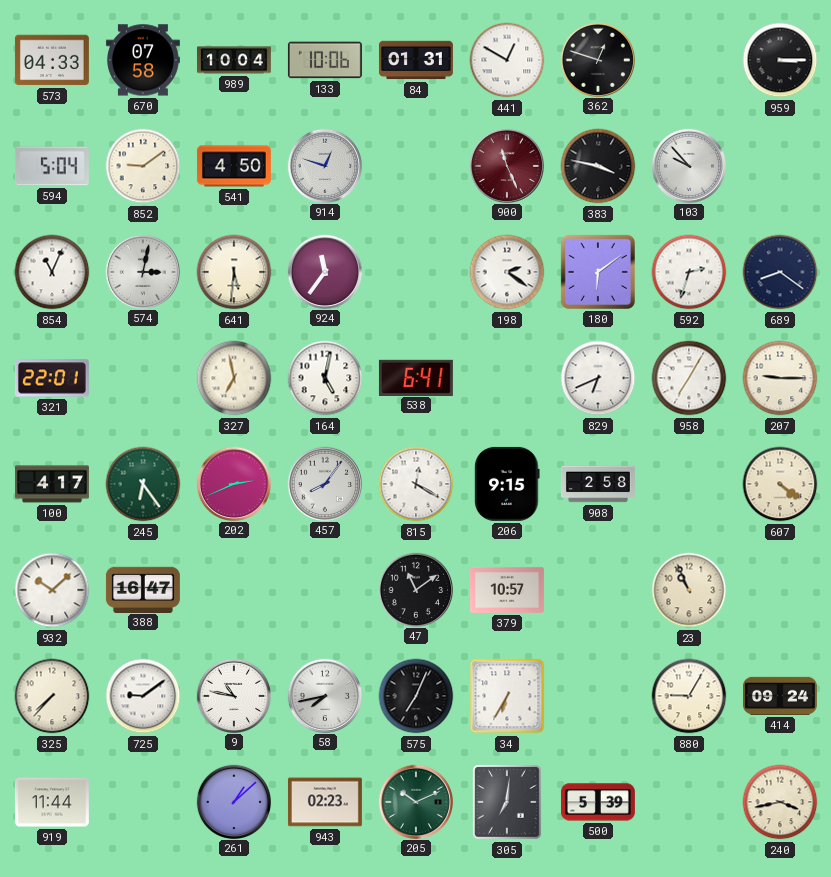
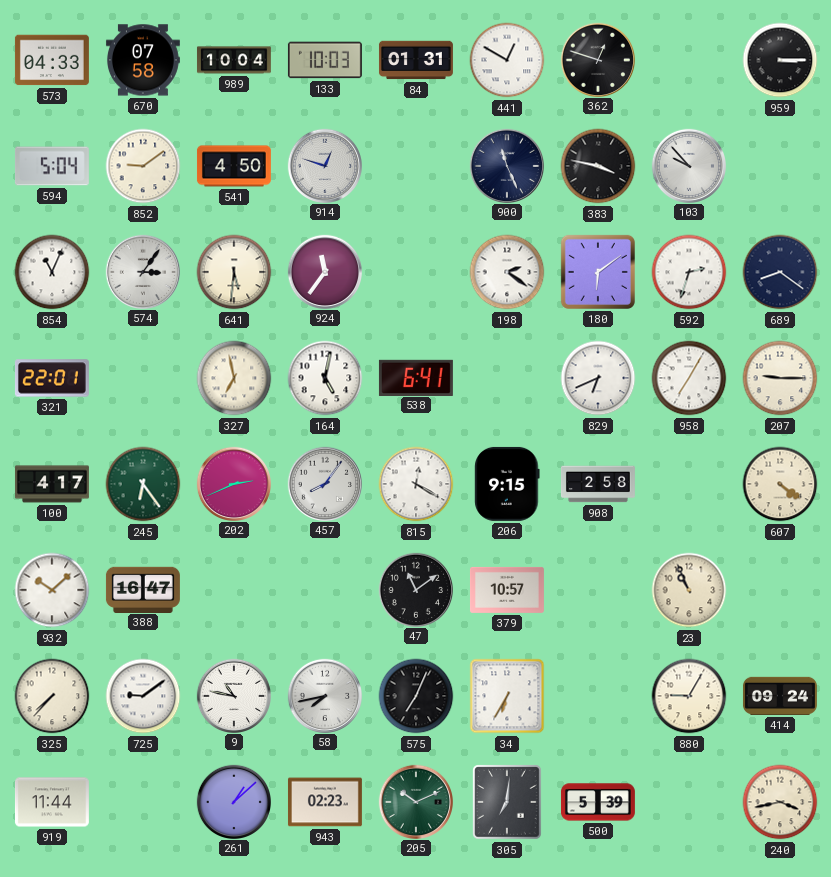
133: 10:06 -> 10:03 (325, 60)
900 dial: burgundy -> navy (506, 165)
574: 3:02 -> 3:06 (142, 271)
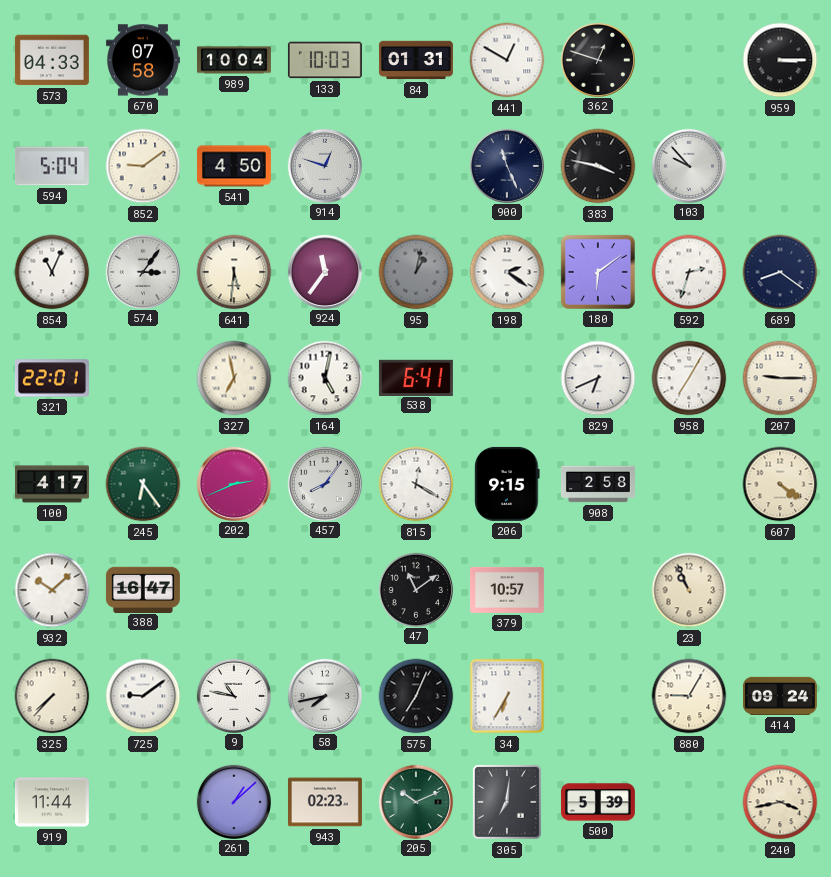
95: none -> 1:02 (416, 272)
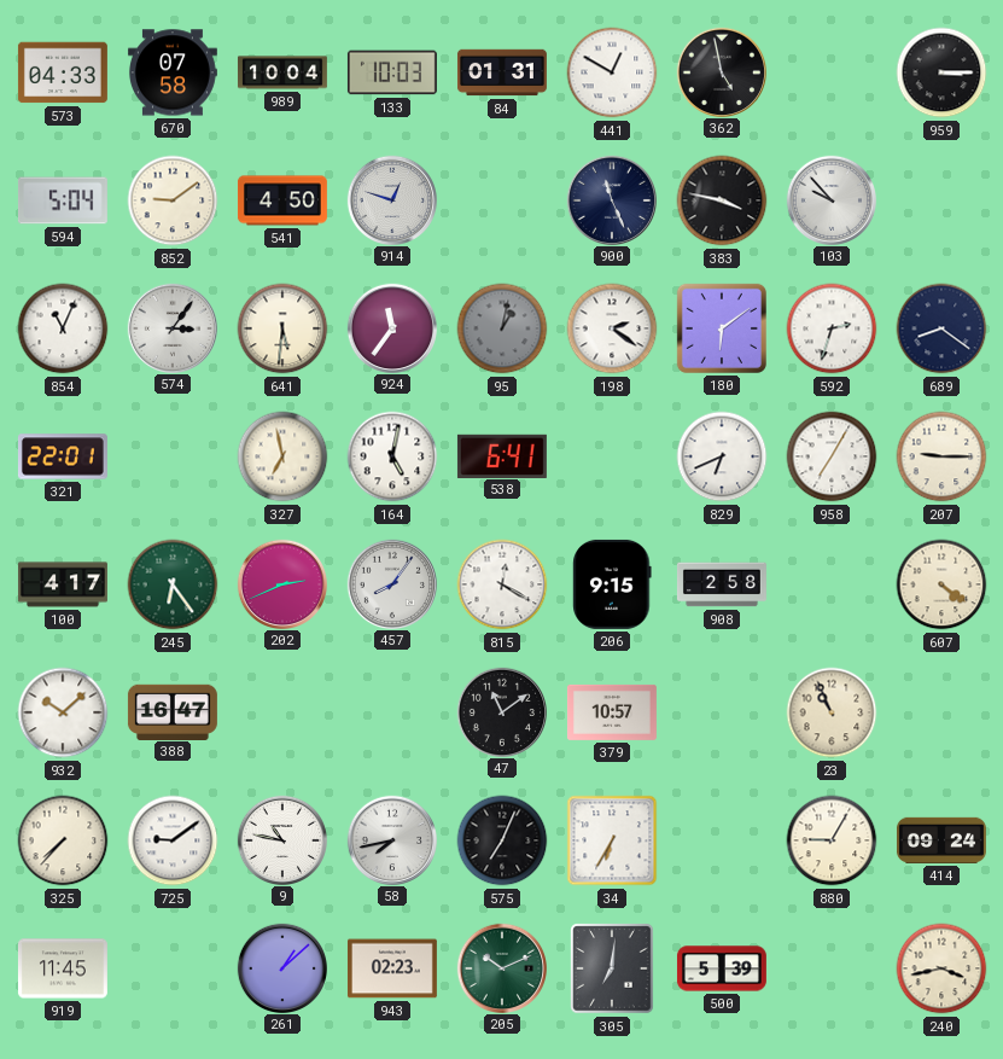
362: 12:48 -> 4:58 (721, 71)
919: 11:44 -> 11:45 (63, 968)
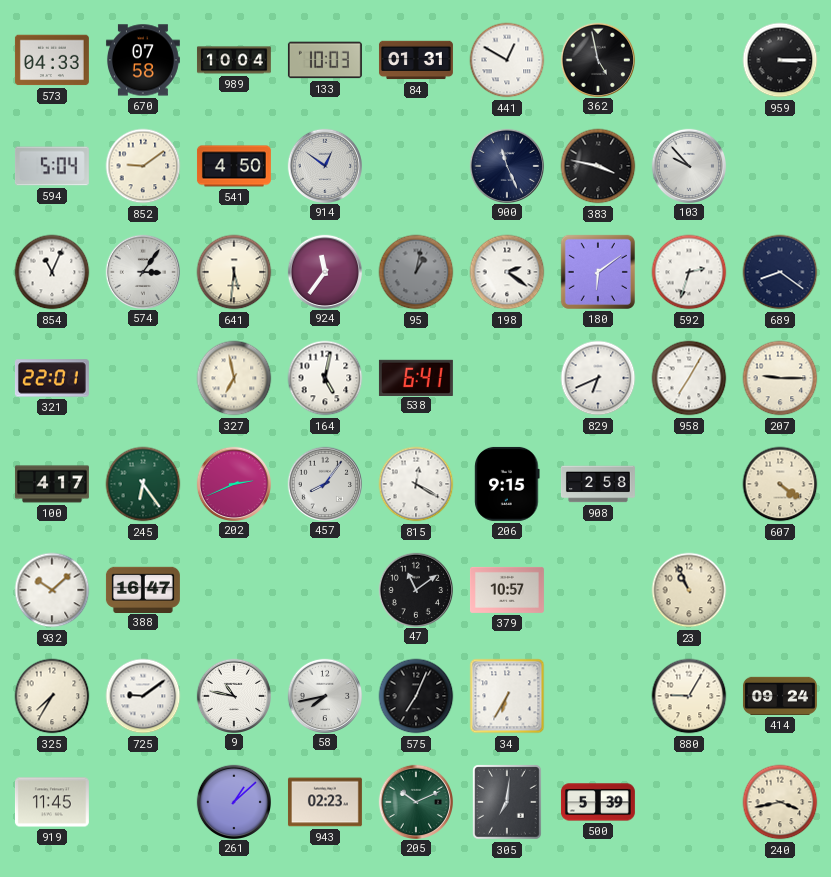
914: 12:48 -> 12:51 (324, 165)
325: 7:37 -> 7:35 (52, 696)
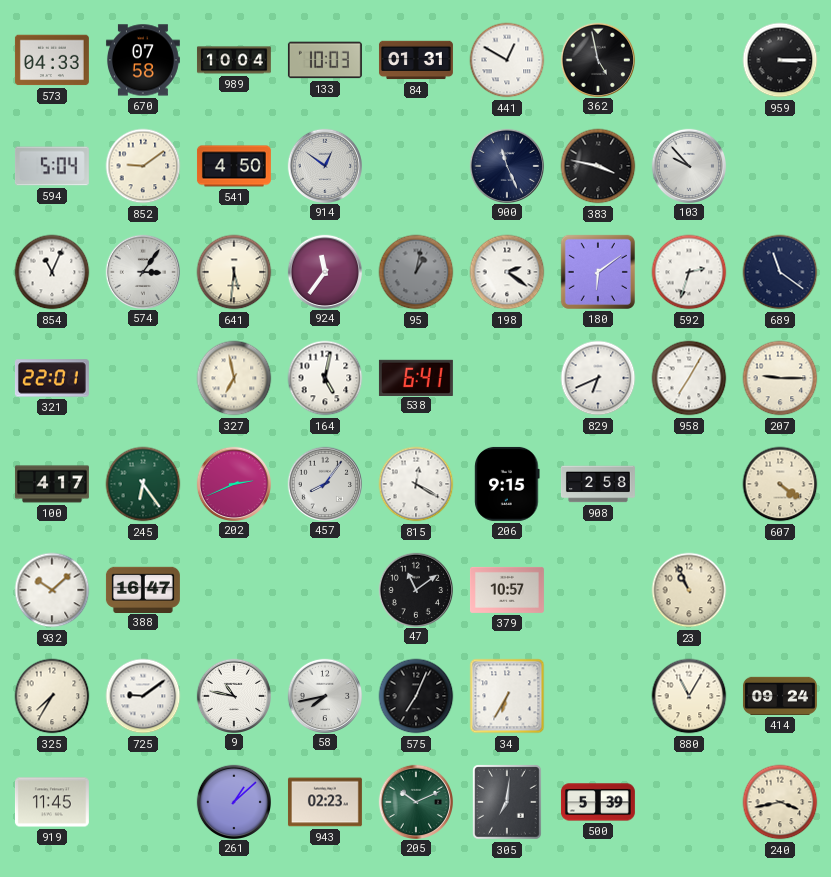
689: 8:21 -> 11:21 (780, 272)
880: 9:05 -> 11:05 (689, 696)
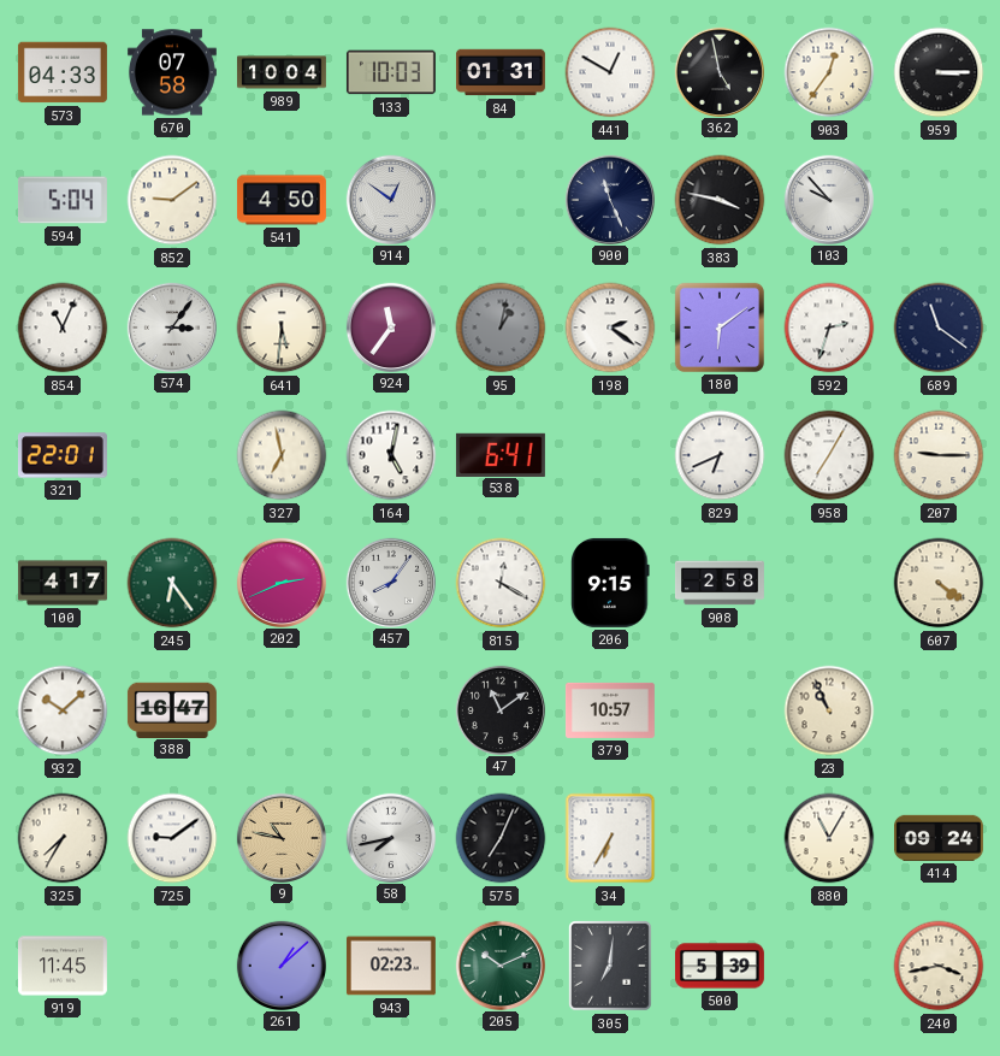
903: none -> 12:36 (829, 72)
9 dial: white -> champagne (280, 837)
